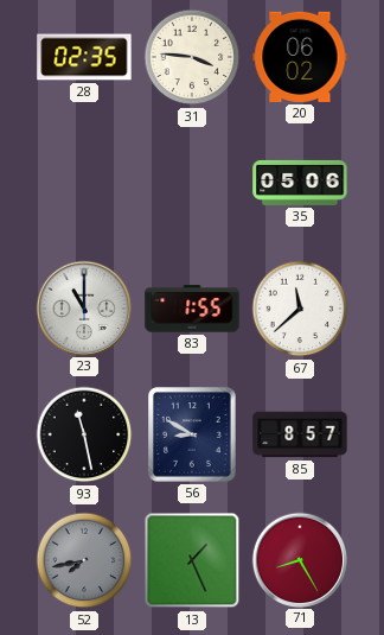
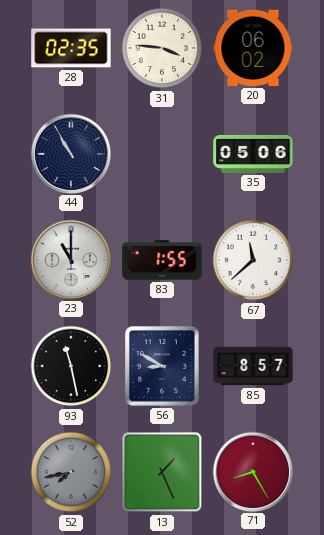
44: none -> 10:55 (70, 153)
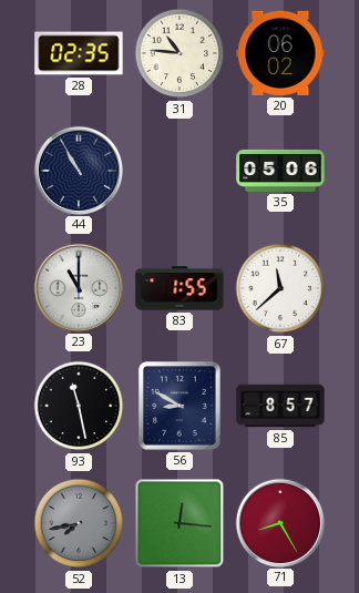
31: 3:46 -> 10:46 (179, 53)
13: 1:26 -> 12:16 (179, 523)
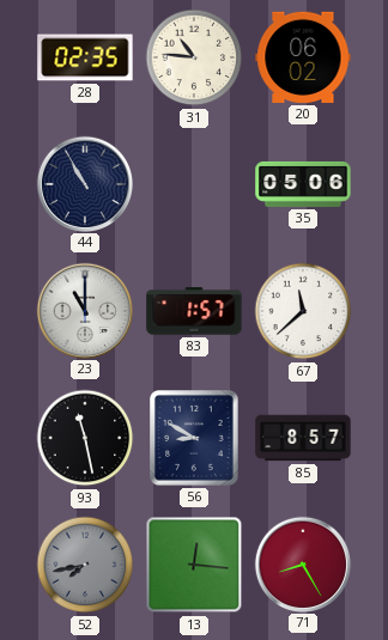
83: 1:55 -> 1:57 (194, 311)
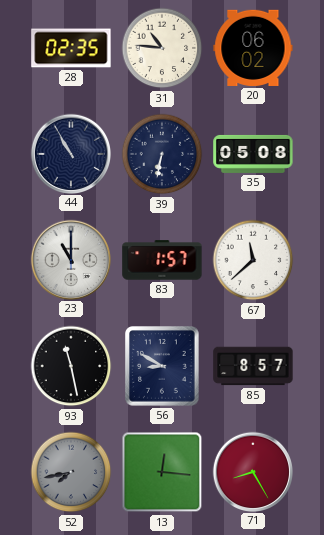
39: none -> 6:32 (162, 154)
35: 05:06 -> 05:08 (253, 154)
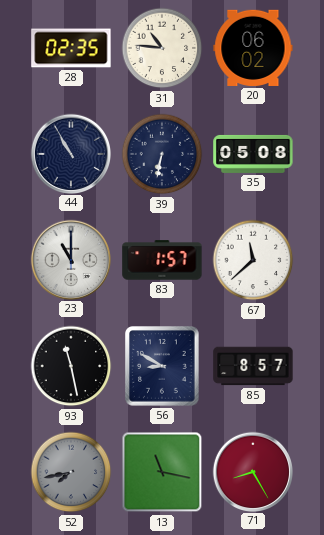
13: 12:16 -> 11:17 (162, 472)
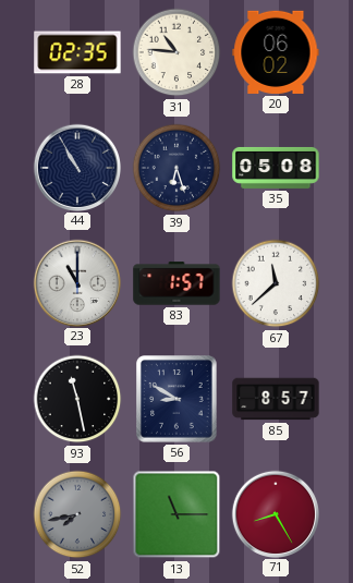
39: 6:32 -> 6:27 (176, 168)
13: 11:17 -> 11:15 (176, 514)
